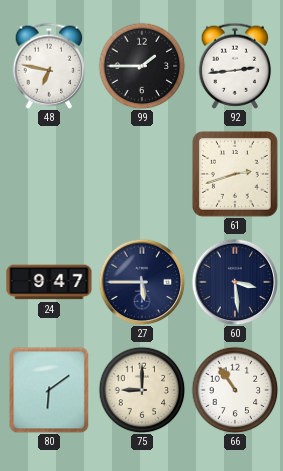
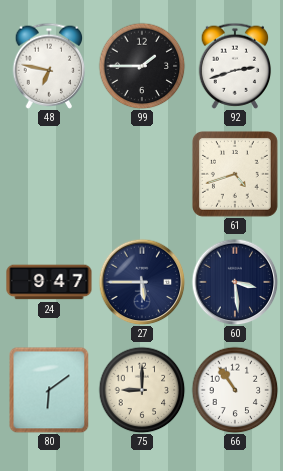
92: 2:44 -> 2:42 (235, 66)
61: 2:42 -> 4:42 (235, 174)
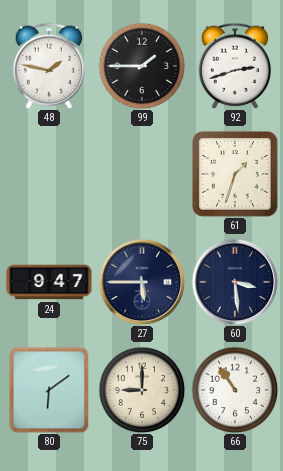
48: 6:47 -> 1:47 (49, 66)
61: 4:42 -> 1:33 (235, 174)
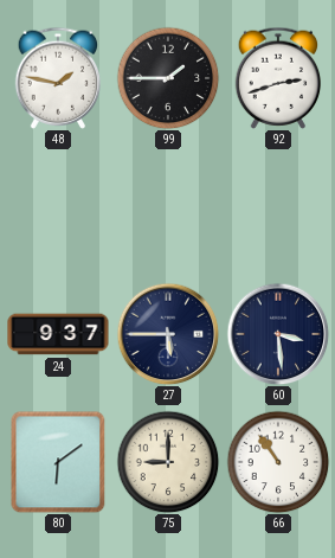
61: 1:33 -> none (235, 174)
24: 9:47 -> 9:37 (58, 334)
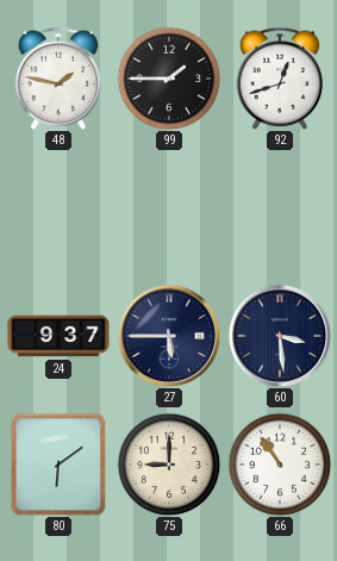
92: 2:42 -> 12:42 (280, 79)
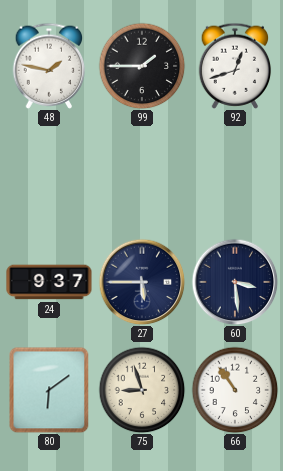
75: 9:00 -> 8:57 (142, 390)
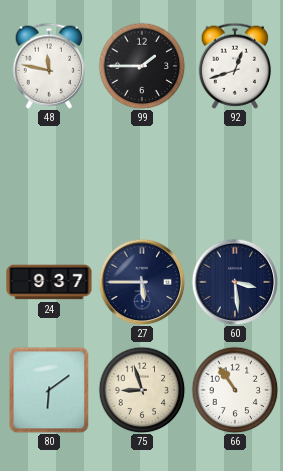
48: 1:47 -> 11:47 (49, 66)
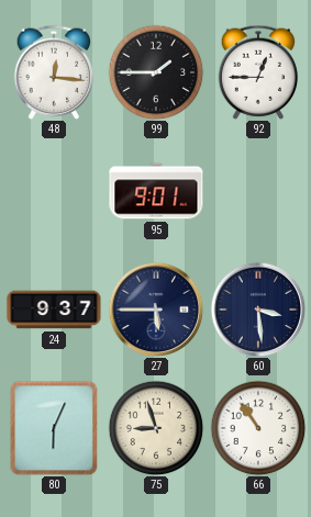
48: 11:47 -> 12:16 (54, 72)
92: 12:42 -> 12:45 (258, 72)
95: none -> 9:01 (156, 191)
80: 6:09 -> 6:04 (54, 428)
